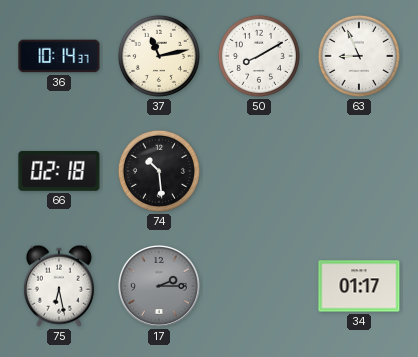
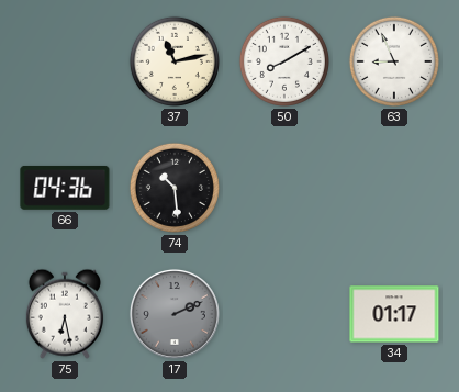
36: 10:14 -> none (59, 56)
66: 02:18 -> 04:36 (65, 188)
17: 2:15 -> 2:11 (175, 314)
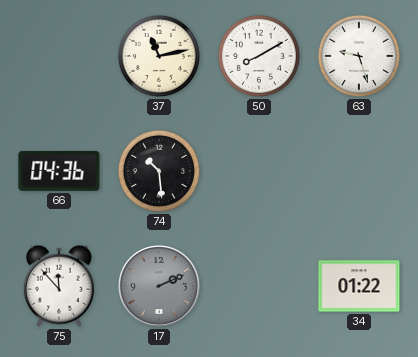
63: 8:56 -> 9:27 (359, 56)
75: 6:28 -> 11:53 (59, 286)
34: 01:17 -> 01:22 (359, 286)
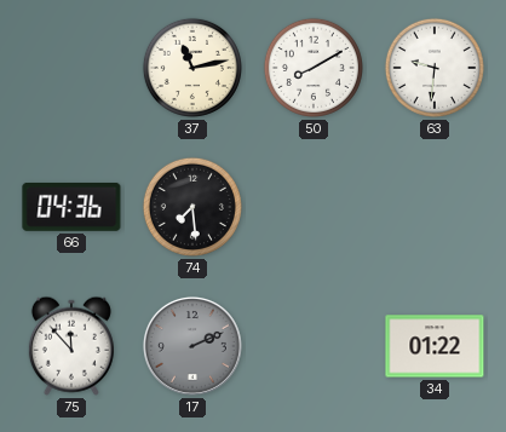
63: 9:27 -> 9:31 (435, 68)
74: 10:29 -> 7:29 (192, 207)
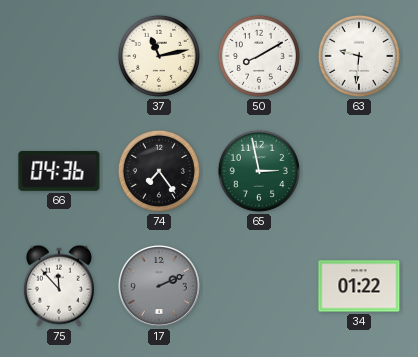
74: 7:29 -> 7:24 (159, 171)
65: none -> 2:58 (259, 171)
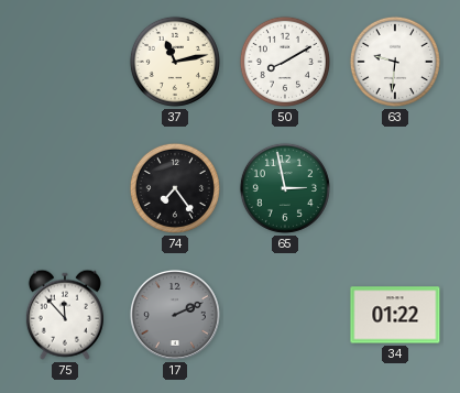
66: 04:36 -> none (59, 171)
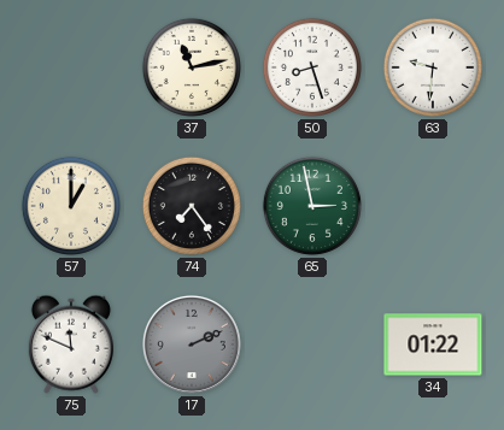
50: 8:10 -> 8:27 (312, 67)
57: none -> 1:00 (71, 206)
75: 11:53 -> 11:49 (71, 344)
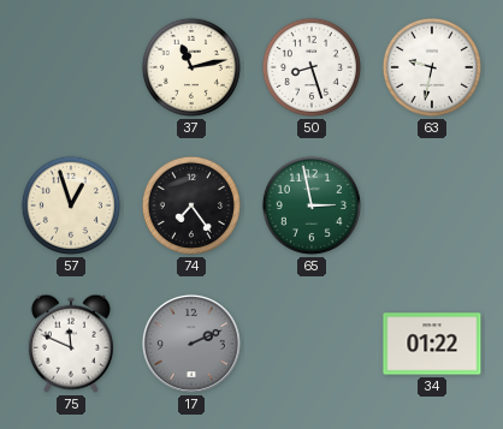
63: 9:31 -> 9:32 (432, 67)
57: 1:00 -> 12:57 (71, 205)
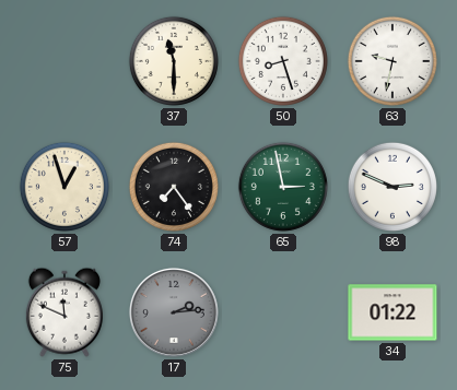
37: 11:13 -> 11:30 (174, 61)
98: none -> 2:49 (392, 187)
17: 2:11 -> 2:14 (174, 312)
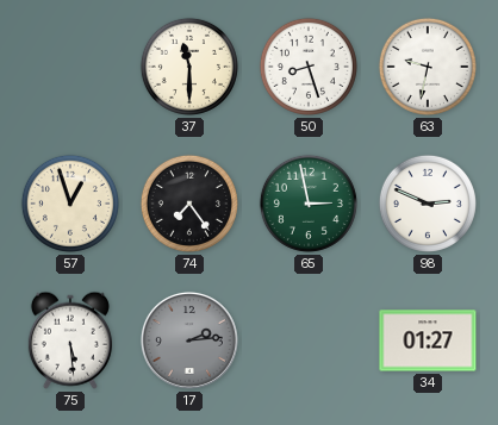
75: 11:49 -> 5:29 (70, 340)
34: 01:22 -> 01:27 (428, 340)
